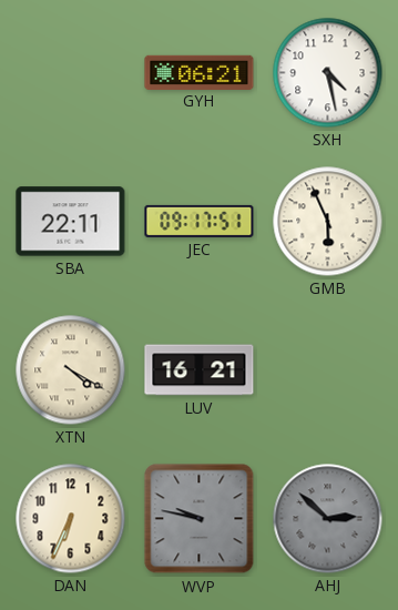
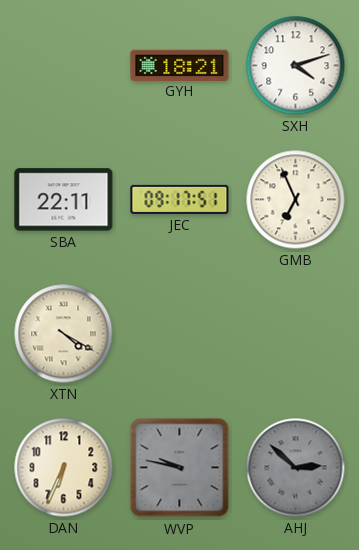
GYH: 06:21 -> 18:21 (180, 65)
SXH: 4:28 -> 4:12 (296, 66)
GMB: 5:56 -> 6:56 (296, 200)
LUV: 16:21 -> none (200, 370)
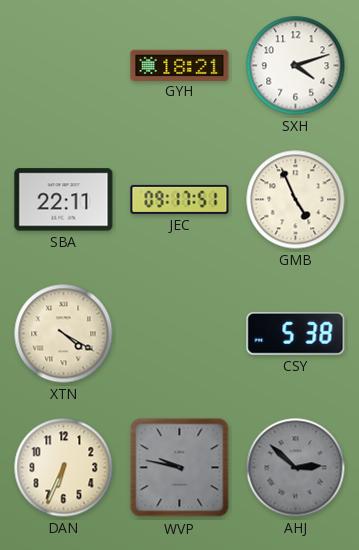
GMB: 6:56 -> 4:56 (296, 200)
CSY: none -> 5:38 (296, 333)
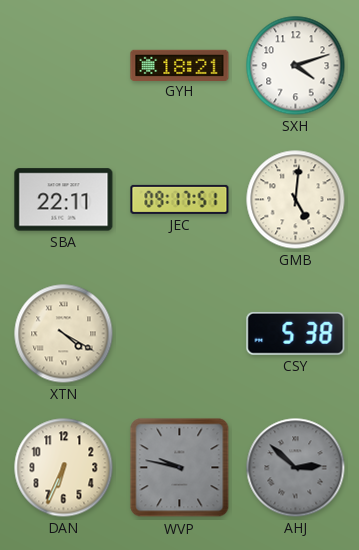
GMB: 4:56 -> 5:01 (296, 200)
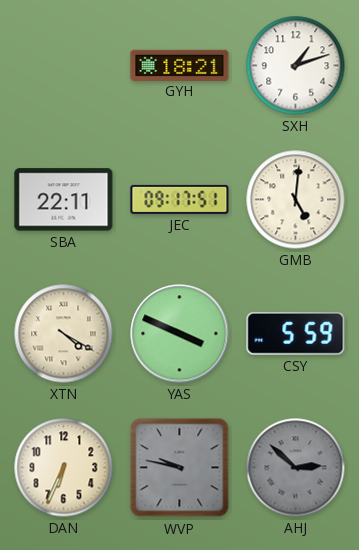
SXH: 4:12 -> 1:12 (296, 66)
YAS: none -> 3:49 (180, 334)
CSY: 5:38 -> 5:59 (296, 333)
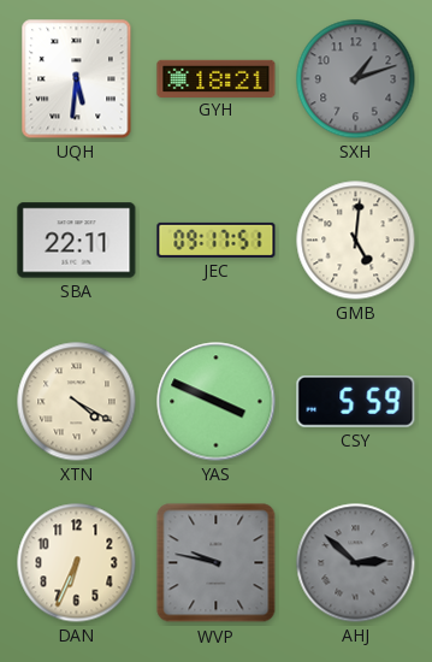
UQH: none -> 5:31 (77, 79)
SXH dial: white -> grey (356, 79)
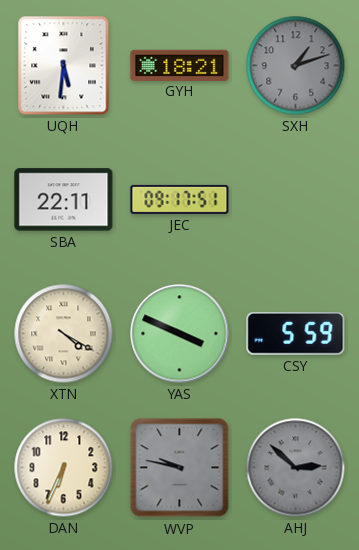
GMB: 5:01 -> none (356, 241)
